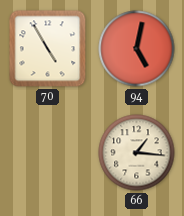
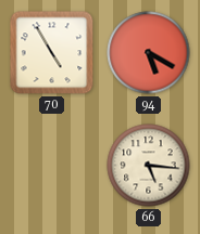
94: 5:02 -> 5:20 (149, 53)
66: 1:16 -> 5:16 (149, 166)
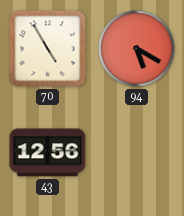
43: none -> 12:56 (48, 153)
66: 5:16 -> none (149, 166)
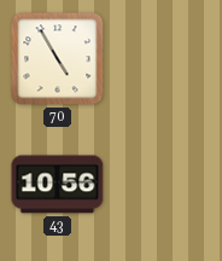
94: 5:20 -> none (137, 49)
43: 12:56 -> 10:56 (58, 185)
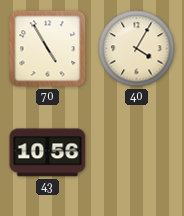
40: none -> 4:05 (137, 49)
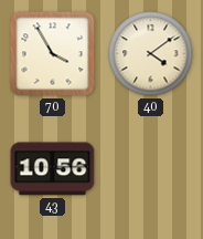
70: 4:55 -> 3:55 (53, 54)
40: 4:05 -> 4:09 (151, 54)
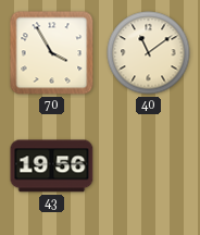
40: 4:09 -> 11:09 (149, 53)
43: 10:56 -> 19:56 (52, 166)
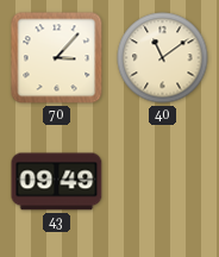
70: 3:55 -> 3:07 (57, 58)
43: 19:56 -> 09:49 (57, 182)
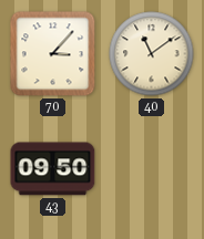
43: 09:49 -> 09:50 (53, 169)
